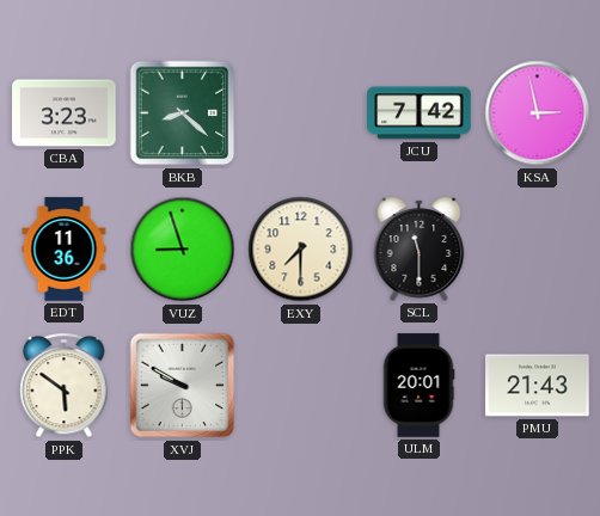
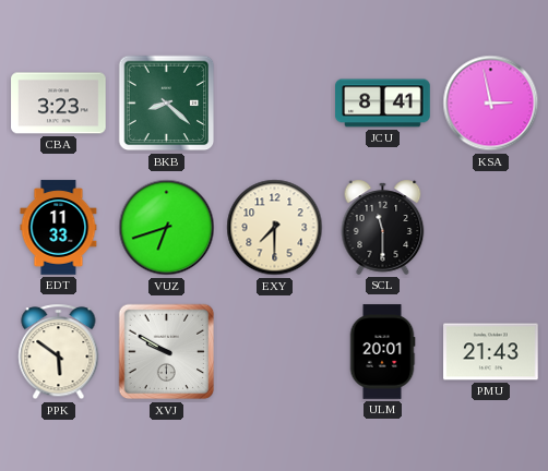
JCU: 7:42 -> 8:41 (383, 104)
EDT: 11:36 -> 11:33 (59, 228)
VUZ: 8:57 -> 6:42 (167, 228)
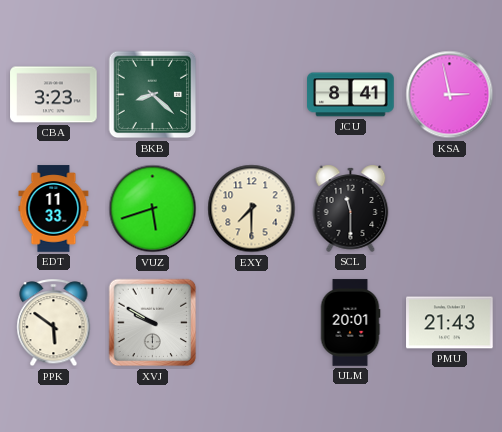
VUZ: 6:42 -> 5:42 (153, 209)
